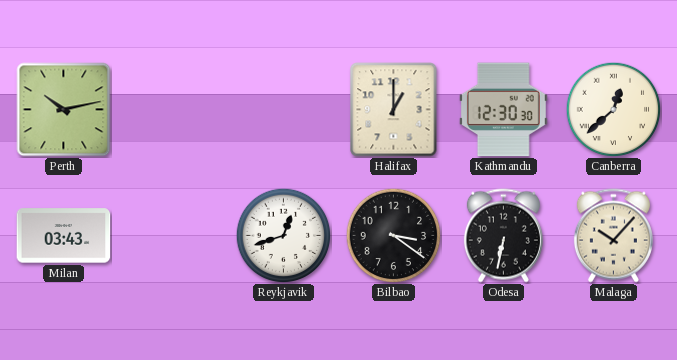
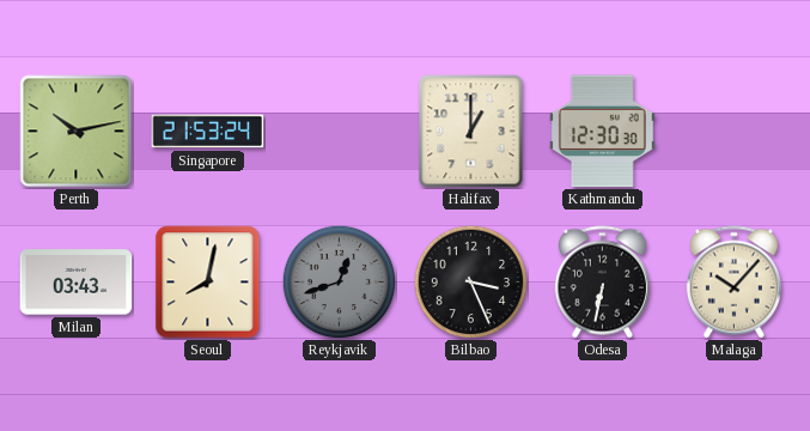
Singapore: none -> 21:53 (208, 132)
Canberra: 12:38 -> none (613, 109)
Seoul: none -> 8:02 (208, 283)
Reykjavik dial: white -> grey (339, 281)
Bilbao: 3:21 -> 3:26 (470, 281)
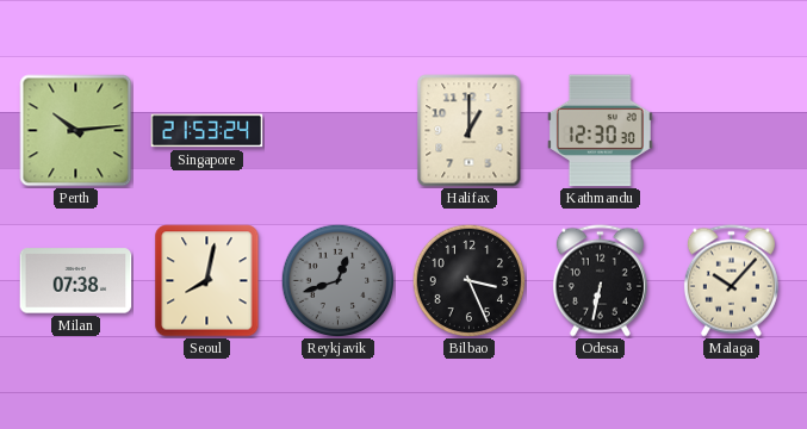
Perth: 10:13 -> 10:14 (76, 131)
Milan: 03:43 -> 07:38 (76, 281)
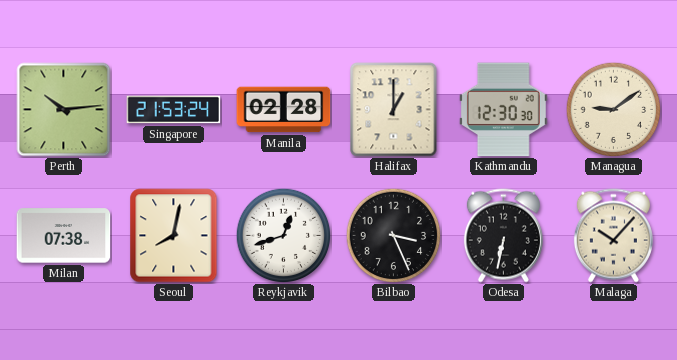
Manila: none -> 02:28 (284, 110)
Managua: none -> 9:09 (613, 109)
Reykjavik dial: grey -> white (283, 235)
